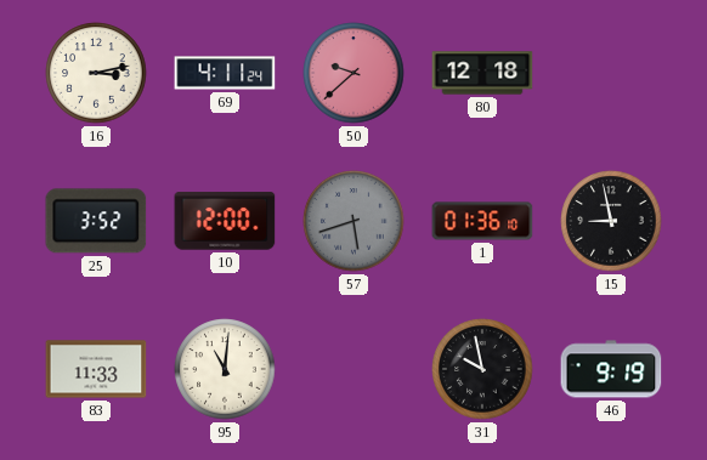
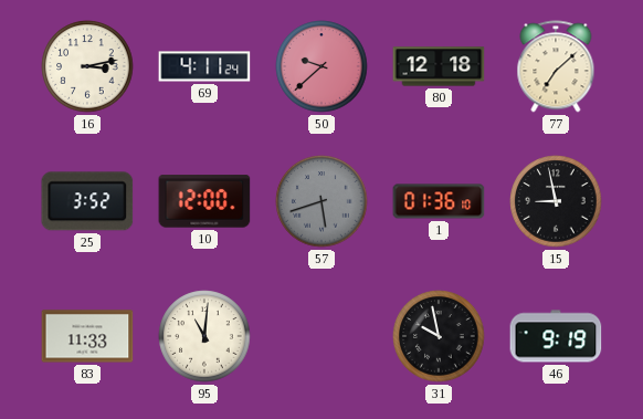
77: none -> 7:08 (556, 66)
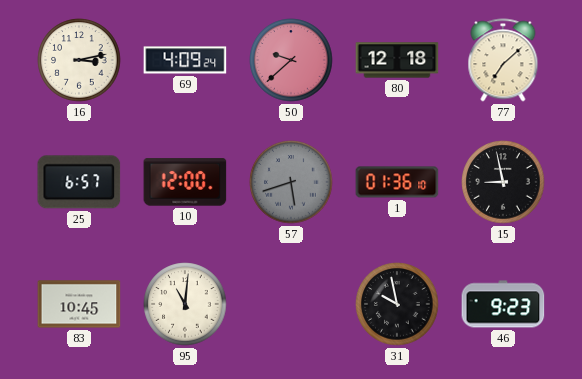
69: 4:11 -> 4:09 (185, 60)
25: 3:52 -> 6:57 (79, 182)
83: 11:33 -> 10:45 (79, 304)
46: 9:19 -> 9:23 (503, 304)
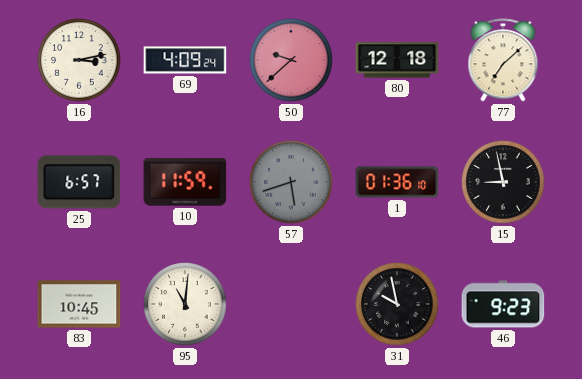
10: 12:00 -> 11:59 (185, 182)
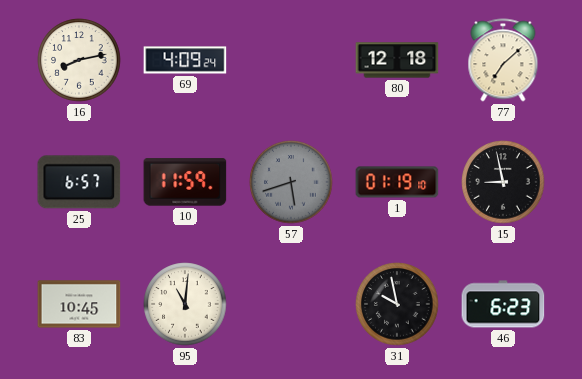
16: 3:13 -> 8:13 (79, 60)
50: 9:38 -> none (291, 60)
1: 01:36 -> 01:19 (397, 182)
46: 9:23 -> 6:23 (503, 304)
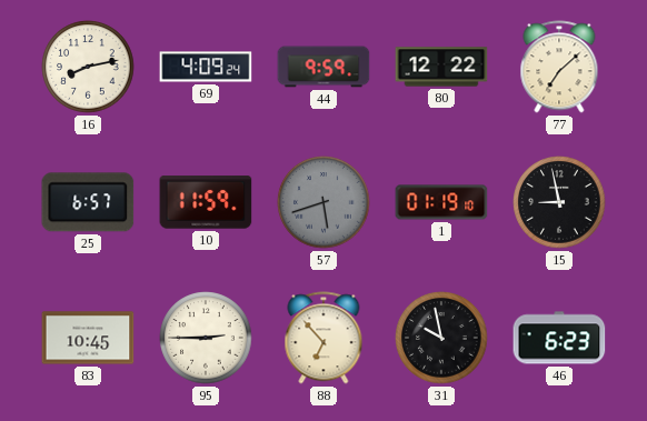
44: none -> 9:59 (323, 67)
80: 12:18 -> 12:22 (441, 67)
95: 11:01 -> 2:45 (206, 338)
88: none -> 6:53 (323, 338)
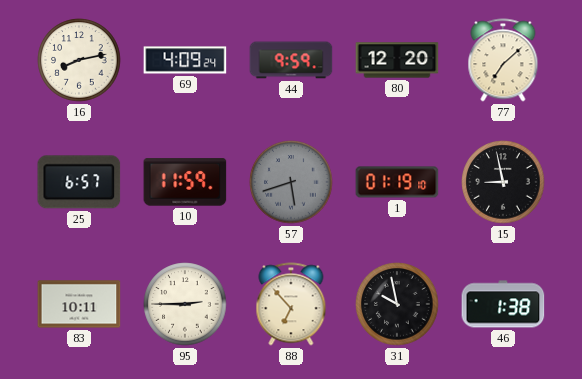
80: 12:22 -> 12:20 (397, 60)
83: 10:45 -> 10:11 (79, 304)
46: 6:23 -> 1:38 (503, 304)
